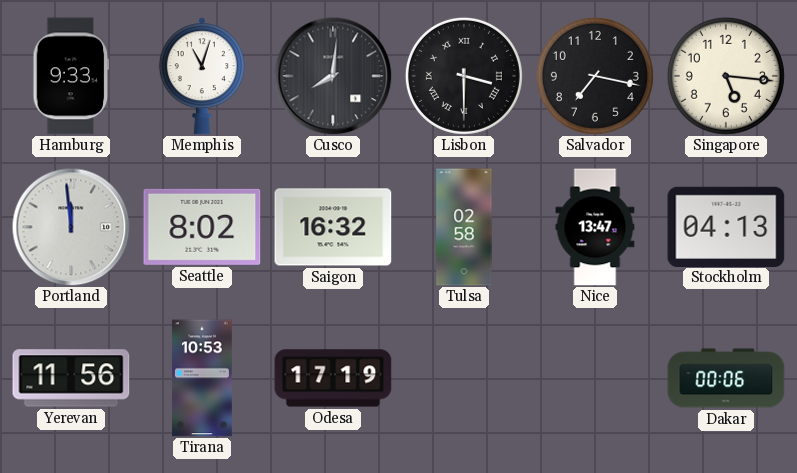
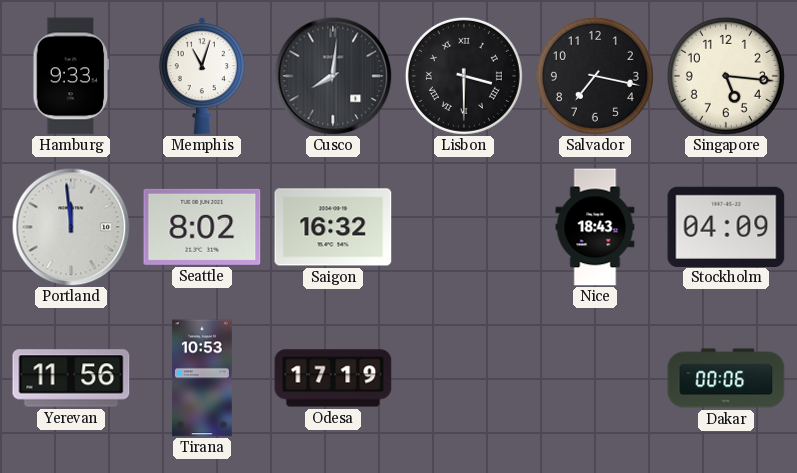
Tulsa: 02:58 -> none (464, 227)
Nice: 13:47 -> 18:43 (595, 227)
Stockholm: 04:13 -> 04:09 (726, 226)
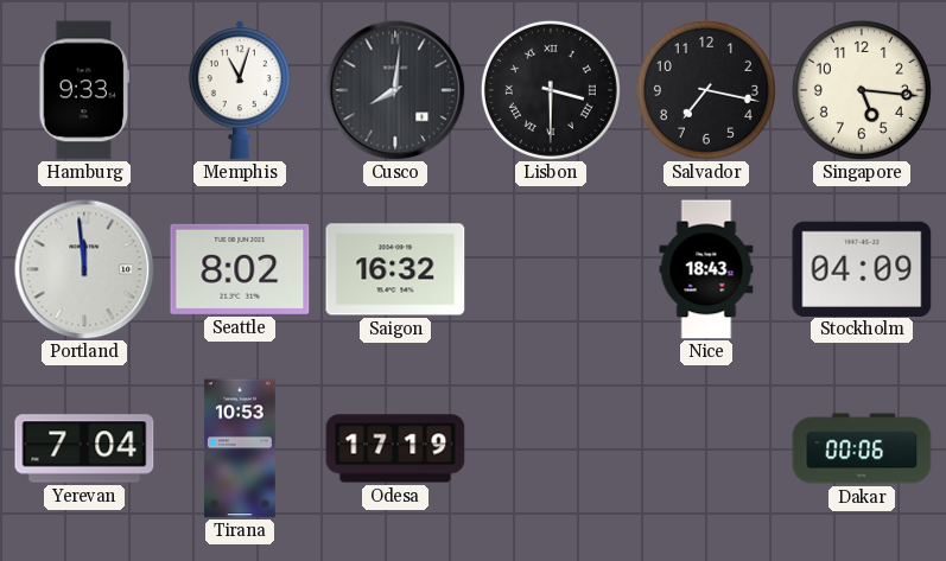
Yerevan: 11:56 -> 7:04 (84, 448)
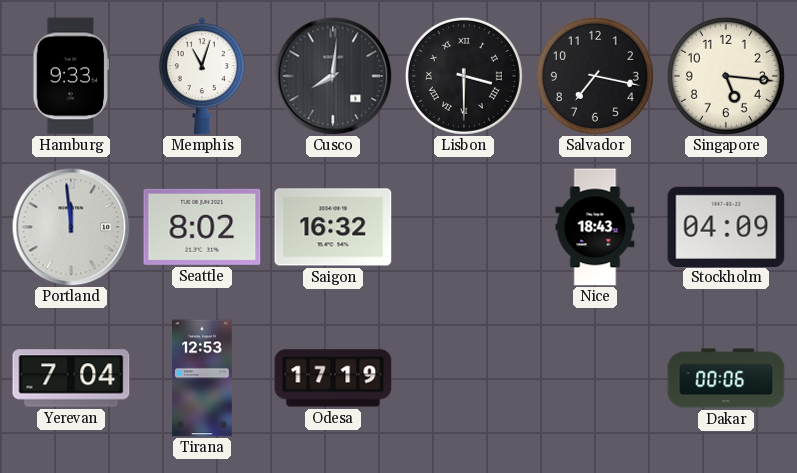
Tirana: 10:53 -> 12:53 (202, 378)
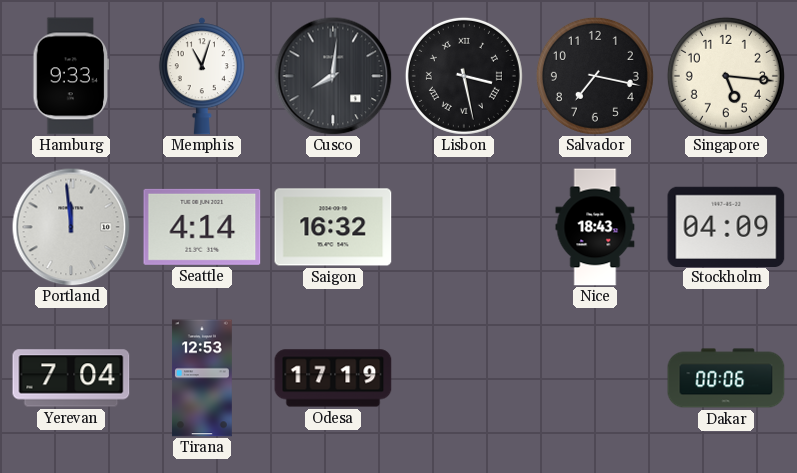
Lisbon: 3:30 -> 3:28 (464, 76)
Seattle: 8:02 -> 4:14 (202, 227)
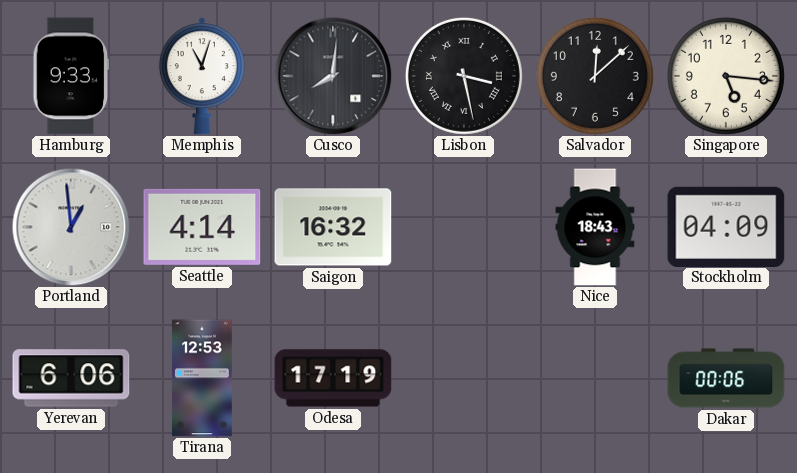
Salvador: 7:17 -> 12:08 (595, 76)
Portland: 11:59 -> 12:59 (71, 227)
Yerevan: 7:04 -> 6:06 (71, 378)
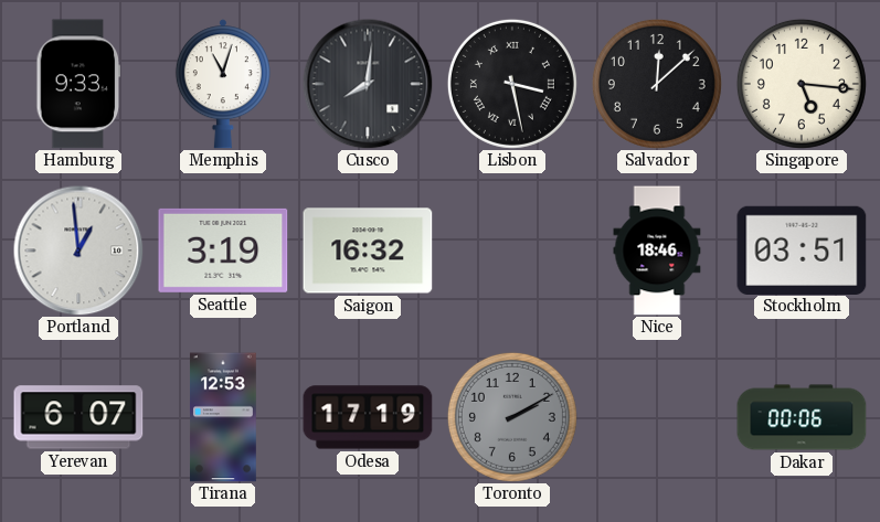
Seattle: 4:14 -> 3:19 (223, 251)
Nice: 18:43 -> 18:46 (657, 251)
Stockholm: 04:09 -> 03:51 (802, 249)
Yerevan: 6:06 -> 6:07 (78, 417)
Toronto: none -> 2:10 (512, 417)
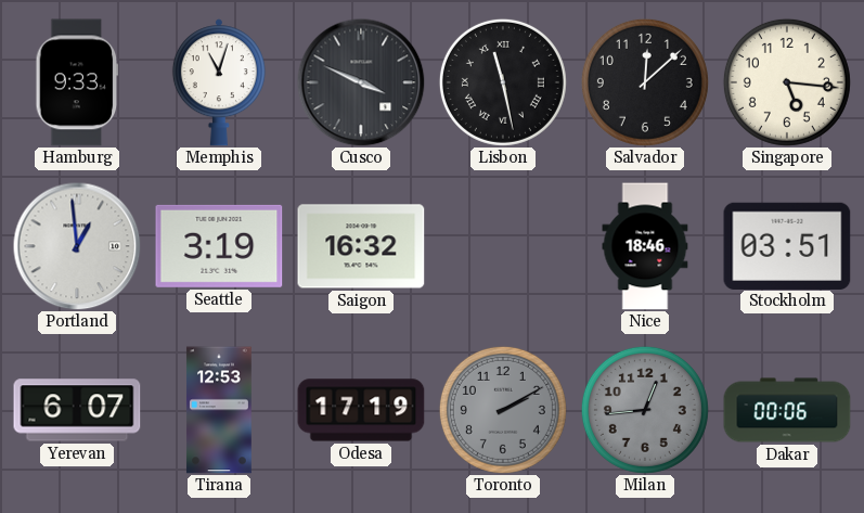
Cusco: 8:01 -> 3:49 (361, 82)
Lisbon: 3:28 -> 11:28 (503, 82)
Milan: none -> 12:44 (645, 410)
